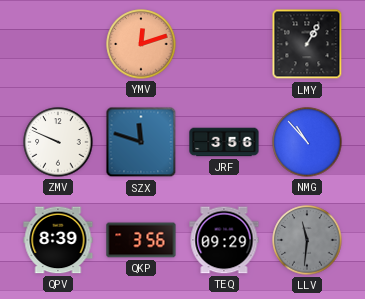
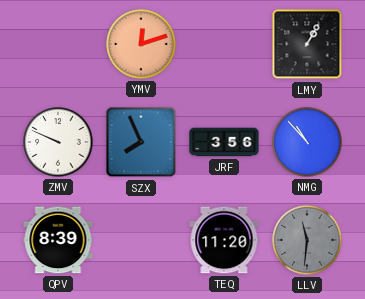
SZX: 11:48 -> 7:56 (141, 142)
QKP: 3:56 -> none (141, 240)
TEQ: 09:29 -> 11:20 (224, 240)
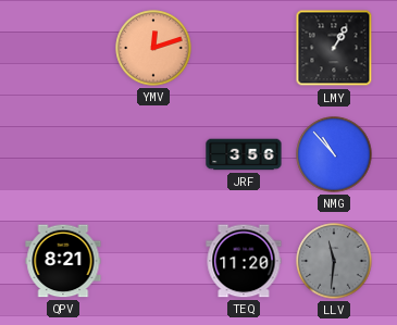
ZMV: 9:49 -> none (58, 142)
SZX: 7:56 -> none (141, 142)
QPV: 8:39 -> 8:21 (63, 261)
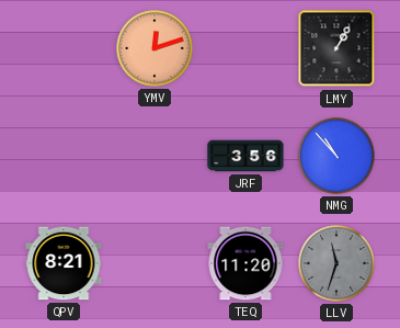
LLV: 11:31 -> 11:33 (336, 263)
